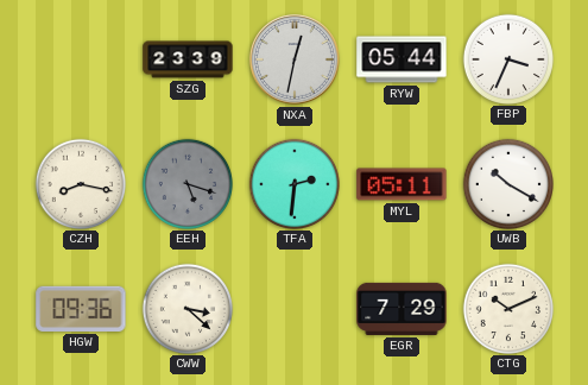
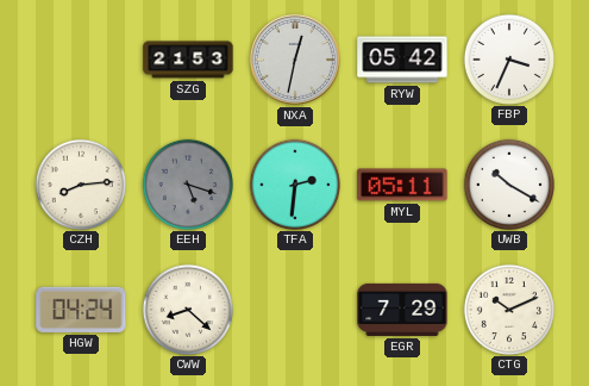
SZG: 23:39 -> 21:53 (188, 60)
RYW: 05:44 -> 05:42 (402, 60)
CZH: 8:17 -> 8:14 (80, 183)
HGW: 09:36 -> 04:24 (81, 310)
CWW: 3:22 -> 8:22 (187, 309)
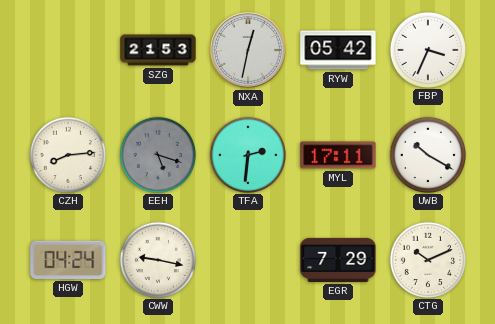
MYL: 05:11 -> 17:11 (338, 155)
CWW: 8:22 -> 9:17 (157, 259)
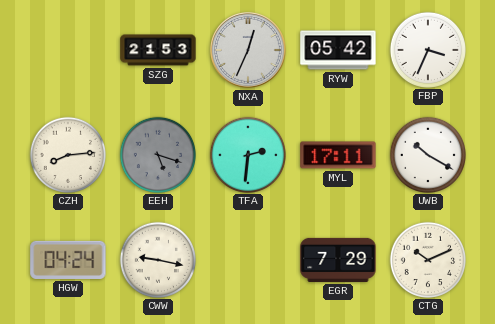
NXA: 12:32 -> 12:34 (248, 50)
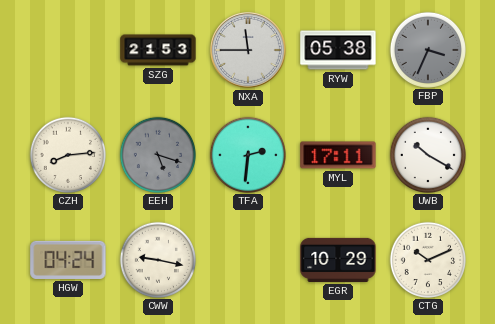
NXA: 12:34 -> 11:45 (248, 50)
RYW: 05:42 -> 05:38 (338, 50)
FBP dial: white -> grey (427, 49)
EGR: 7:29 -> 10:29 (338, 260)
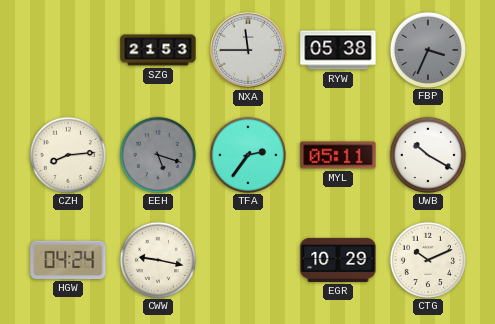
TFA: 2:31 -> 2:36 (247, 154)
MYL: 17:11 -> 05:11 (338, 155)
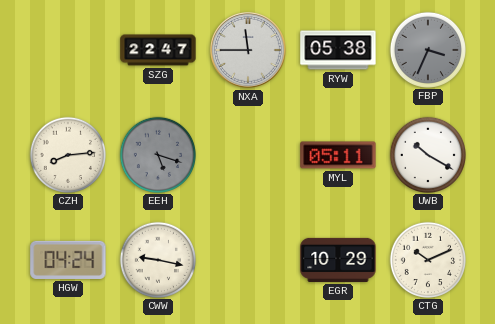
SZG: 21:53 -> 22:47 (158, 50)
TFA: 2:36 -> none (247, 154)
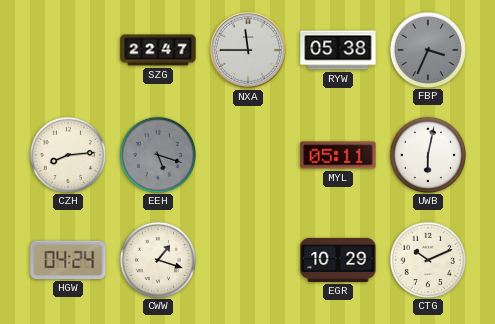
UWB: 10:20 -> 6:02 (427, 154)
CWW: 9:17 -> 1:18 (157, 259)
